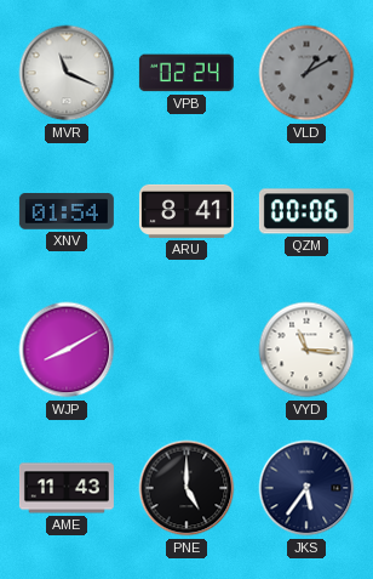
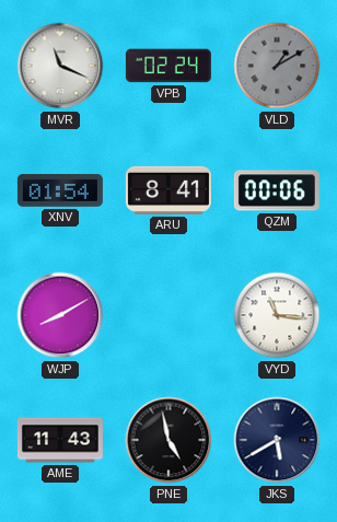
PNE: 5:00 -> 4:58 (168, 440)
JKS: 5:36 -> 5:40 (277, 440)
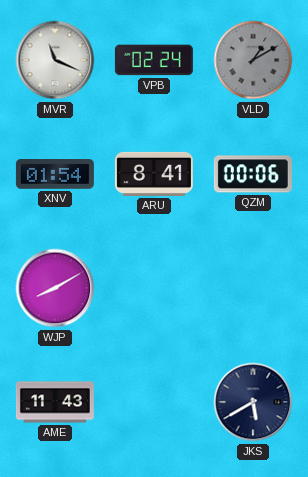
VYD: 11:16 -> none (277, 315)
PNE: 4:58 -> none (168, 440)
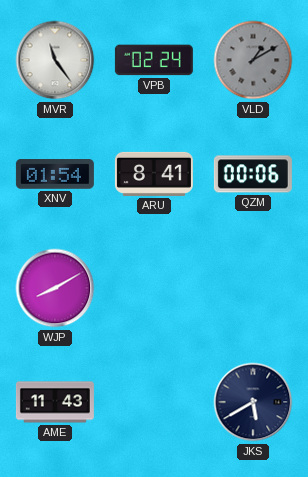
MVR: 11:19 -> 11:24 (55, 60)
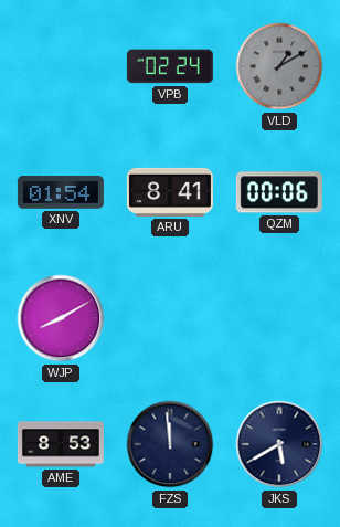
MVR: 11:24 -> none (55, 60)
AME: 11:43 -> 8:53 (61, 444)
FZS: none -> 11:59 (170, 444)
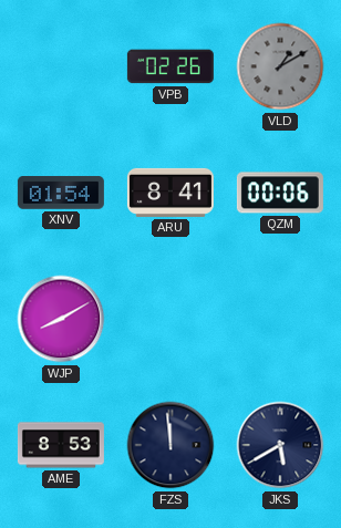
VPB: 02:24 -> 02:26 (170, 66)
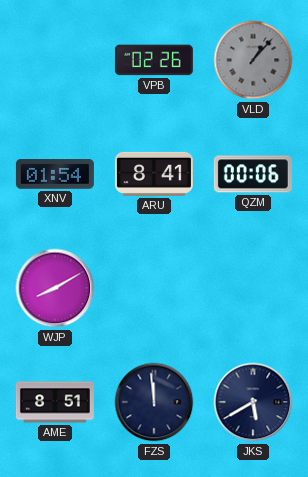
VLD: 1:10 -> 1:07 (253, 60)
AME: 8:53 -> 8:51 (55, 402)
